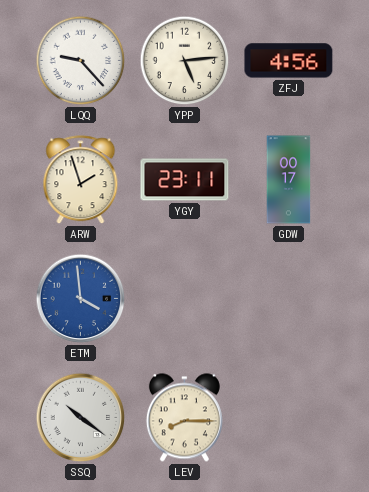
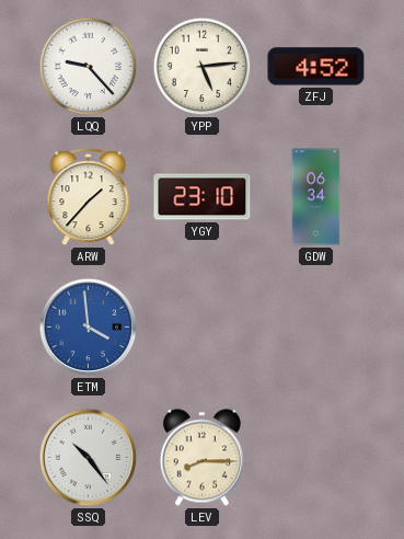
ZFJ: 4:56 -> 4:52 (316, 67)
ARW: 1:57 -> 1:37 (89, 197)
YGY: 23:11 -> 23:10 (203, 197)
GDW: 00:17 -> 06:34 (316, 197)
SSQ: 10:21 -> 10:24 (89, 458)
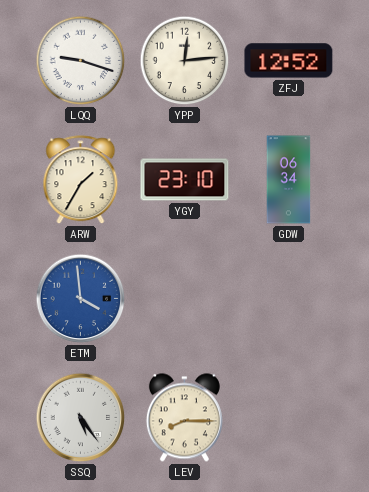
LQQ: 9:23 -> 9:18 (81, 61)
YPP: 5:14 -> 12:14 (185, 61)
ZFJ: 4:52 -> 12:52 (289, 61)
ARW: 1:37 -> 1:35 (81, 180)
SSQ: 10:24 -> 5:24 (81, 418)
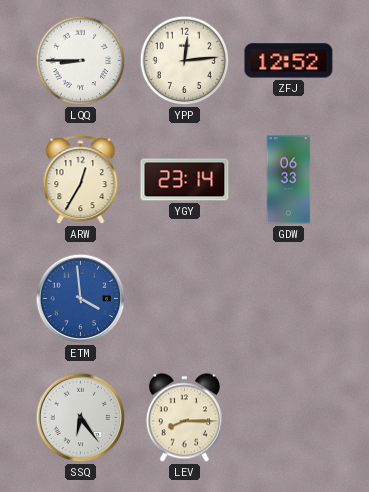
LQQ: 9:18 -> 8:45 (81, 61)
ARW: 1:35 -> 12:35 (81, 180)
YGY: 23:10 -> 23:14 (185, 180)
GDW: 06:34 -> 06:33 (289, 180)
SSQ: 5:24 -> 6:24 (81, 418)
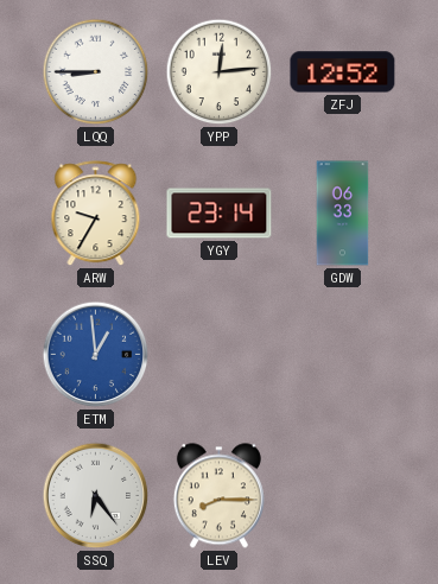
ARW: 12:35 -> 9:35 (96, 214)
ETM: 3:59 -> 12:59 (96, 355)
